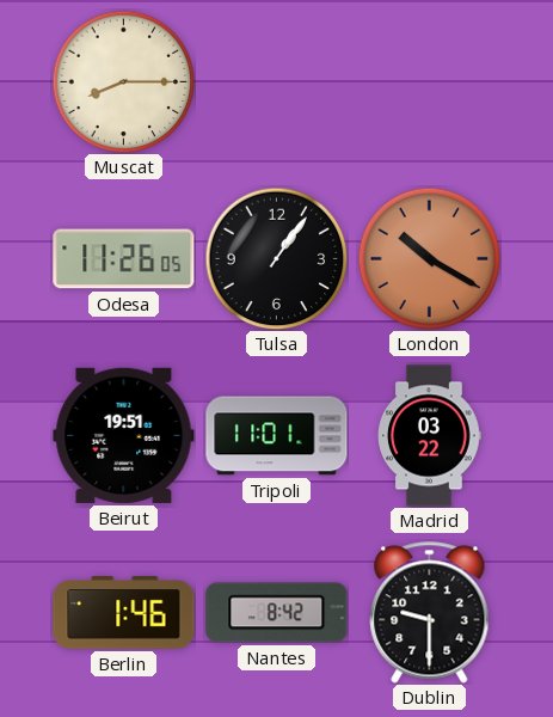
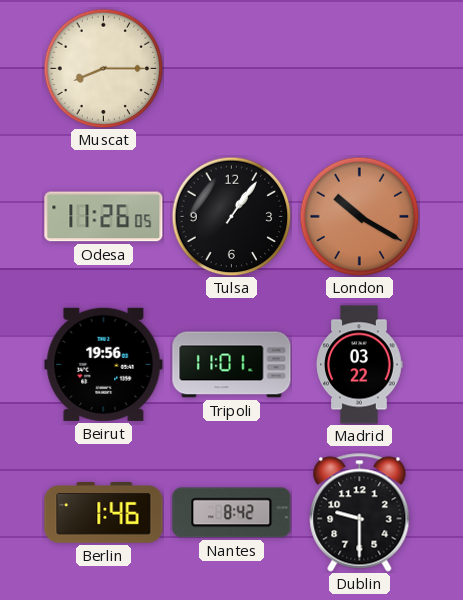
Beirut: 19:51 -> 19:56 (104, 364)
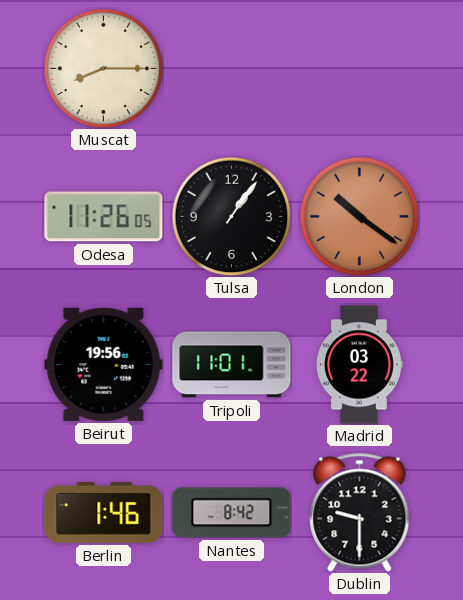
London: 10:20 -> 10:21 (359, 216)
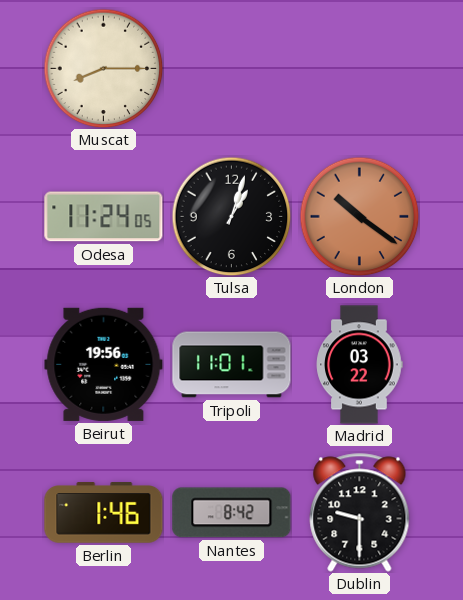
Odesa: 11:26 -> 11:24 (104, 217)
Tulsa: 1:06 -> 1:03 (231, 216)
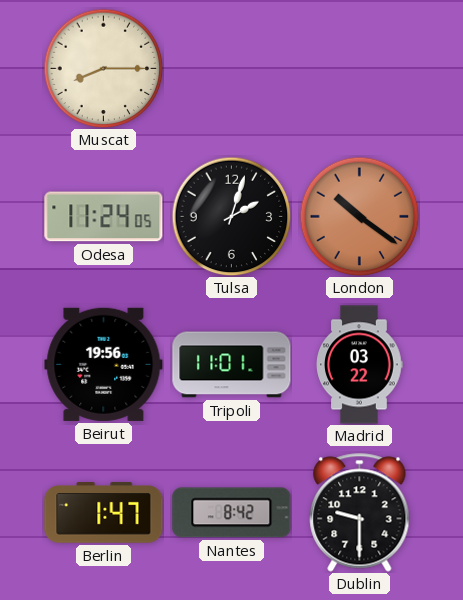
Tulsa: 1:03 -> 2:03 (231, 216)
Berlin: 1:46 -> 1:47 (104, 513)
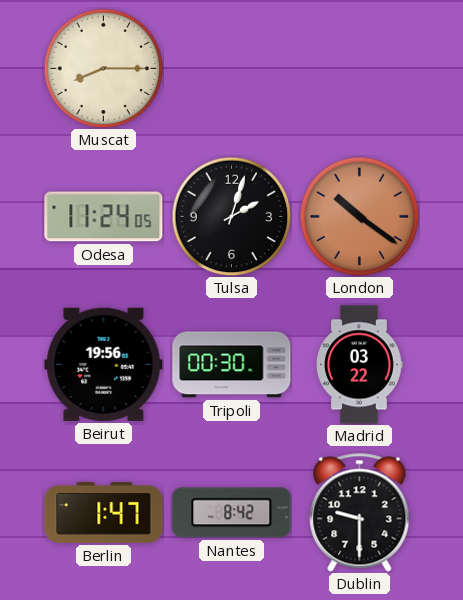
Tripoli: 11:01 -> 00:30 (232, 365)
